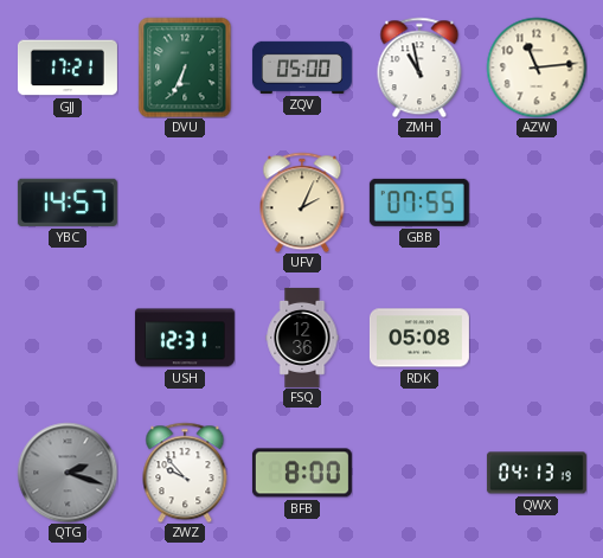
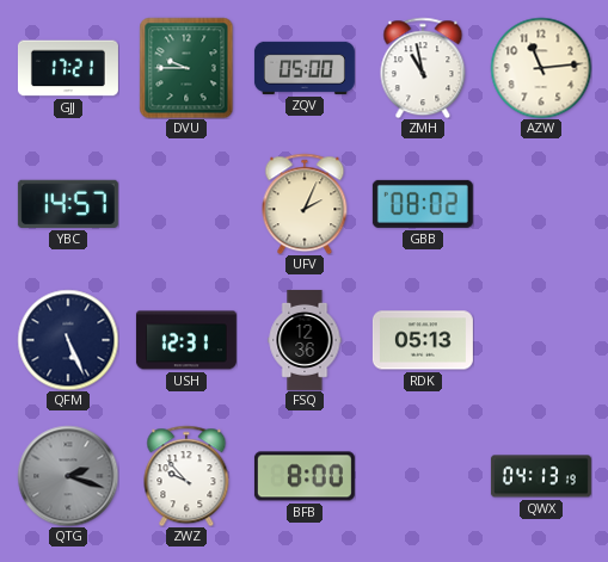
DVU: 6:34 -> 9:45 (186, 68)
GBB: 07:55 -> 08:02 (423, 204)
QFM: none -> 5:26 (68, 340)
RDK: 05:08 -> 05:13 (423, 340)
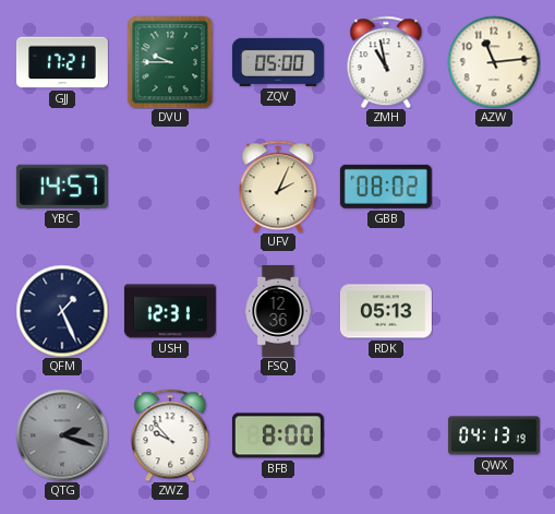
QFM: 5:26 -> 1:26 (62, 311)
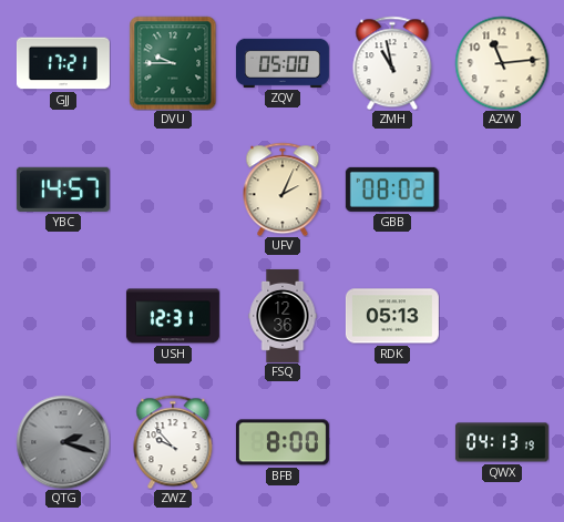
QFM: 1:26 -> none (62, 311)
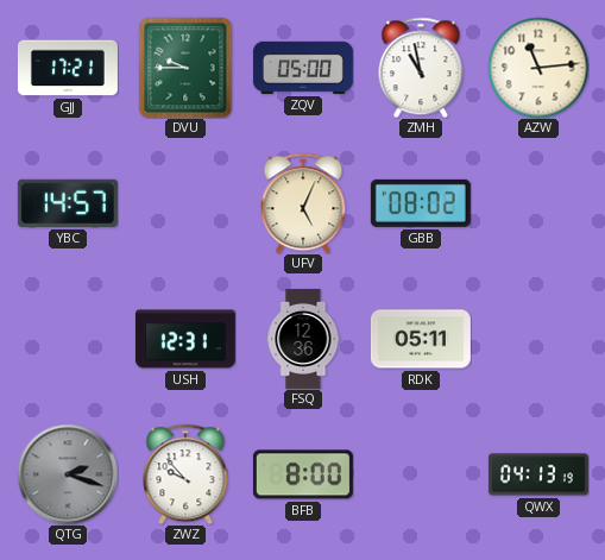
UFV: 2:04 -> 5:04 (303, 203)
RDK: 05:13 -> 05:11 (421, 339)
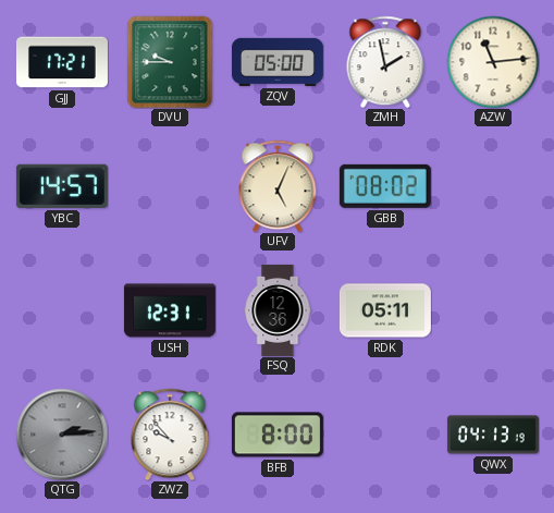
ZMH: 10:58 -> 1:58 (385, 62)
QTG: 2:18 -> 2:14 (62, 435)
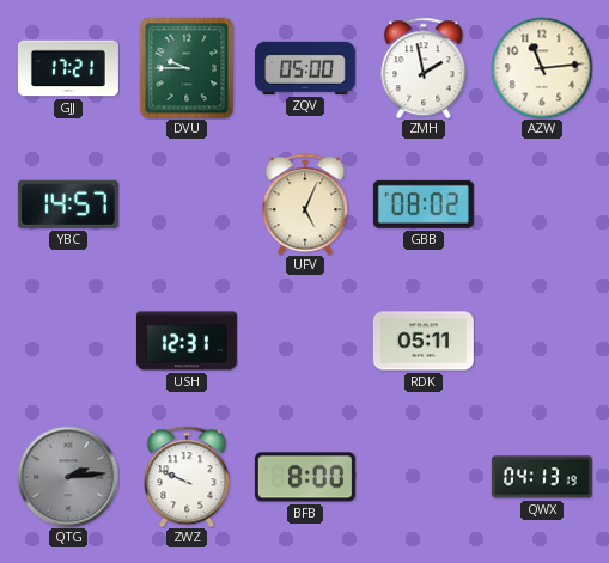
FSQ: 12:36 -> none (278, 310)
ZWZ: 9:53 -> 9:49 (187, 477)
